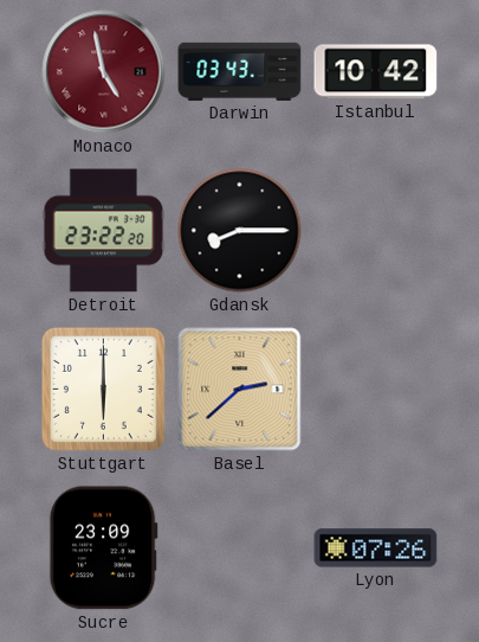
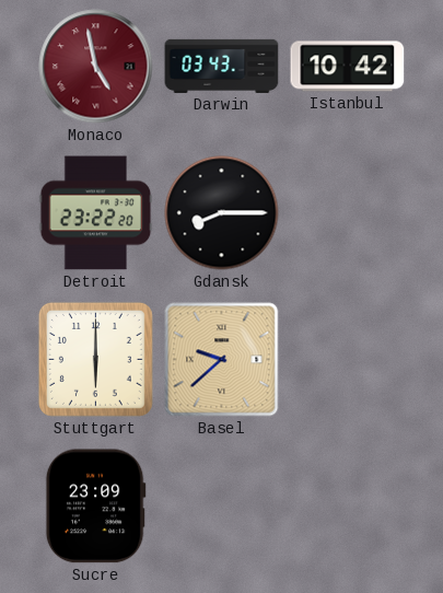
Basel: 2:38 -> 9:38 (222, 360)
Lyon: 07:26 -> none (376, 548)
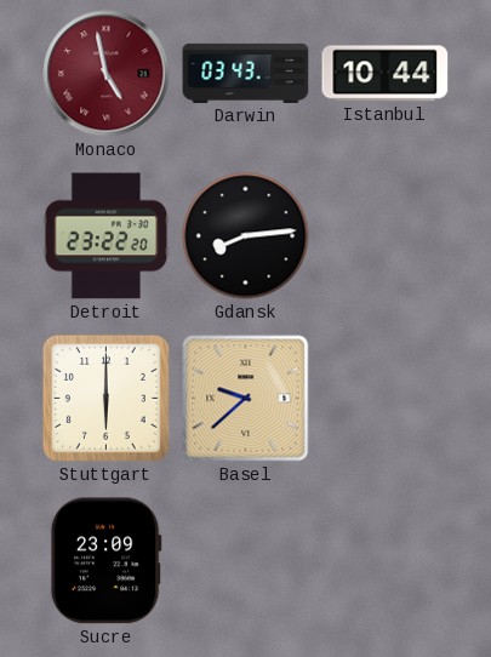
Istanbul: 10:42 -> 10:44 (386, 74)
Gdansk: 8:15 -> 8:14 (246, 236)
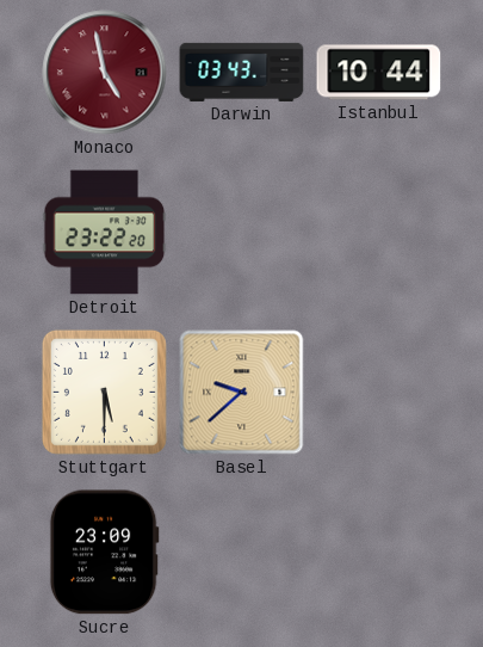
Gdansk: 8:14 -> none (246, 236)
Stuttgart: 6:00 -> 5:30 (104, 392)
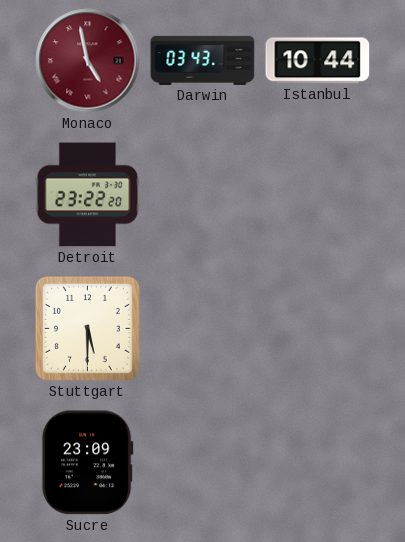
Basel: 9:38 -> none (242, 393)
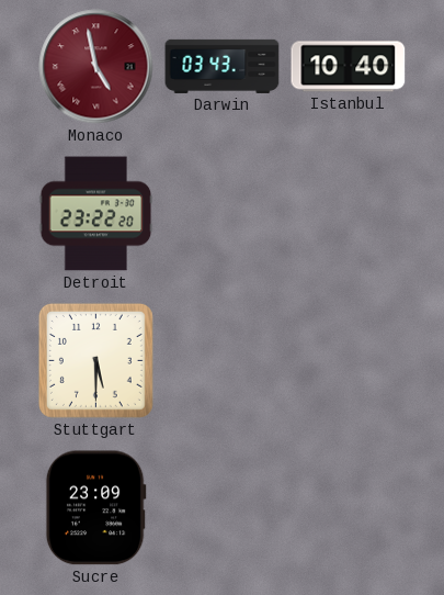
Istanbul: 10:44 -> 10:40 (349, 67)
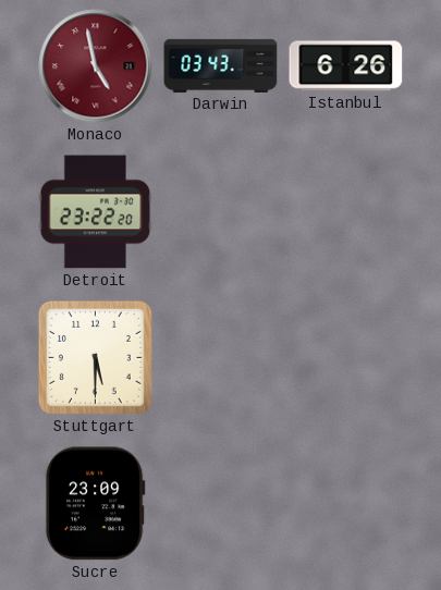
Istanbul: 10:40 -> 6:26 (346, 66)
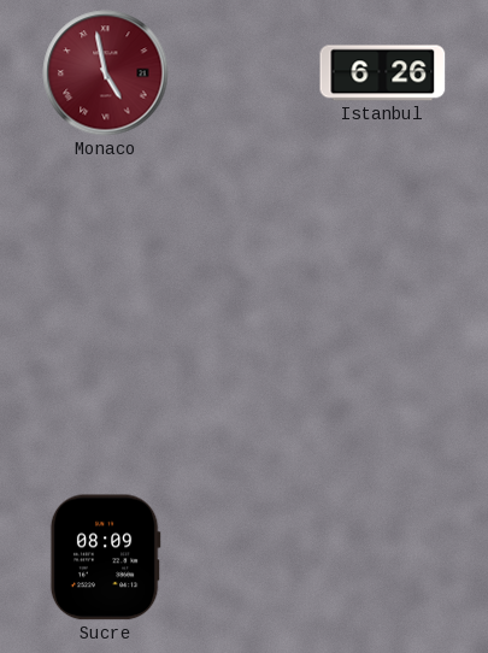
Darwin: 03:43 -> none (221, 65)
Detroit: 23:22 -> none (96, 212)
Stuttgart: 5:30 -> none (95, 357)
Sucre: 23:09 -> 08:09 (105, 558)
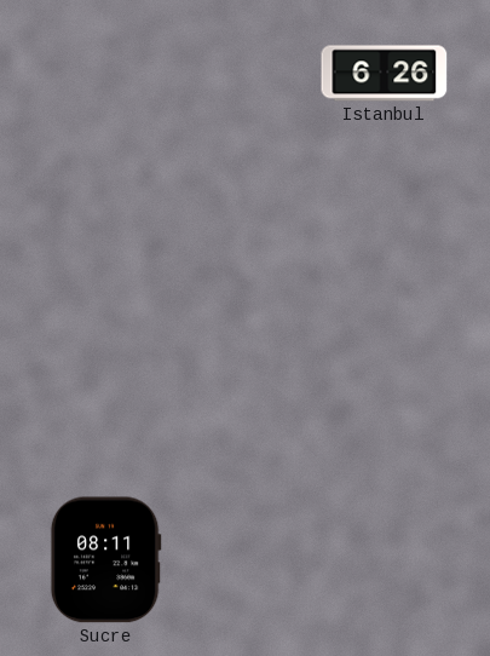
Monaco: 4:58 -> none (106, 73)
Sucre: 08:09 -> 08:11 (105, 560)
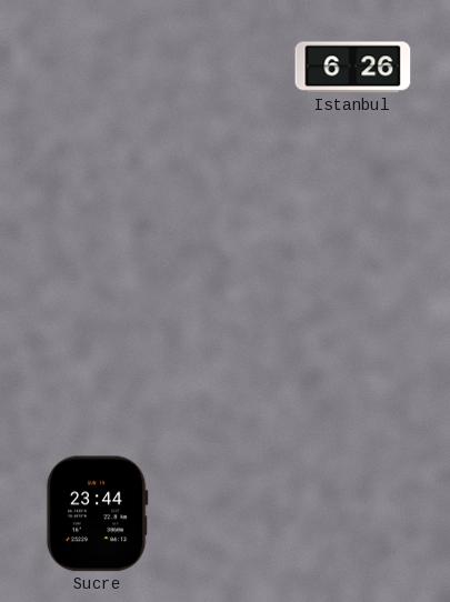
Sucre: 08:11 -> 23:44 (97, 514)
